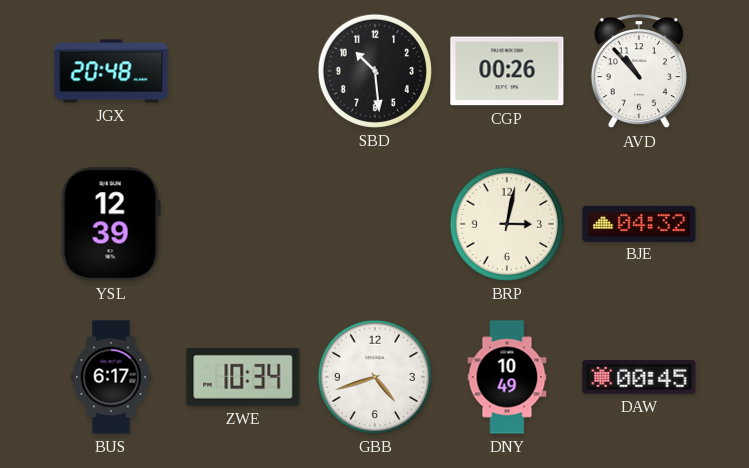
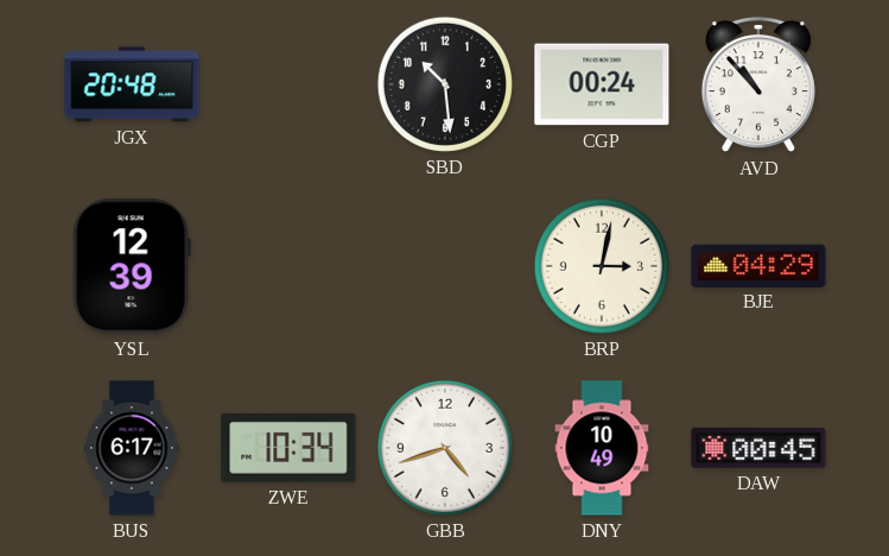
CGP: 00:26 -> 00:24 (602, 84)
BJE: 04:32 -> 04:29 (758, 265)
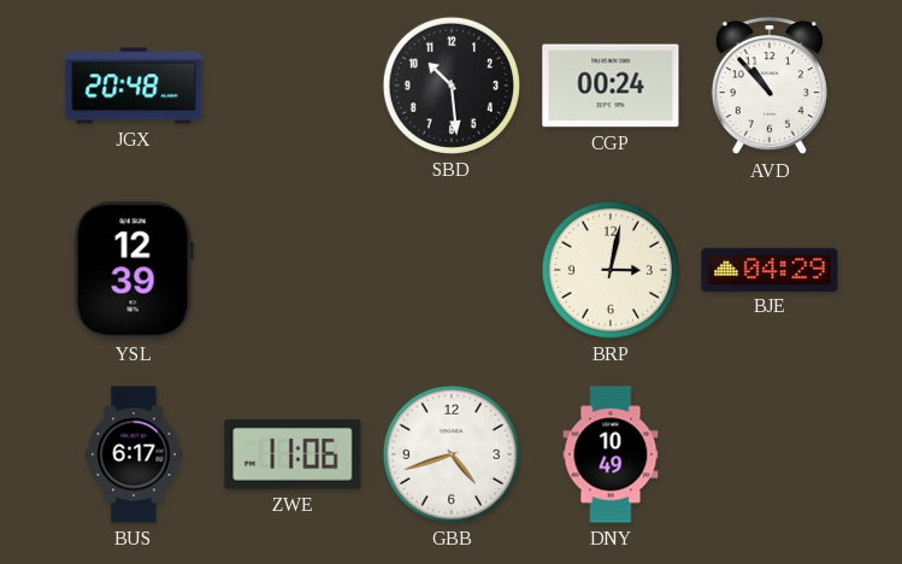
ZWE: 10:34 -> 11:06 (293, 454)
DAW: 00:45 -> none (758, 448)
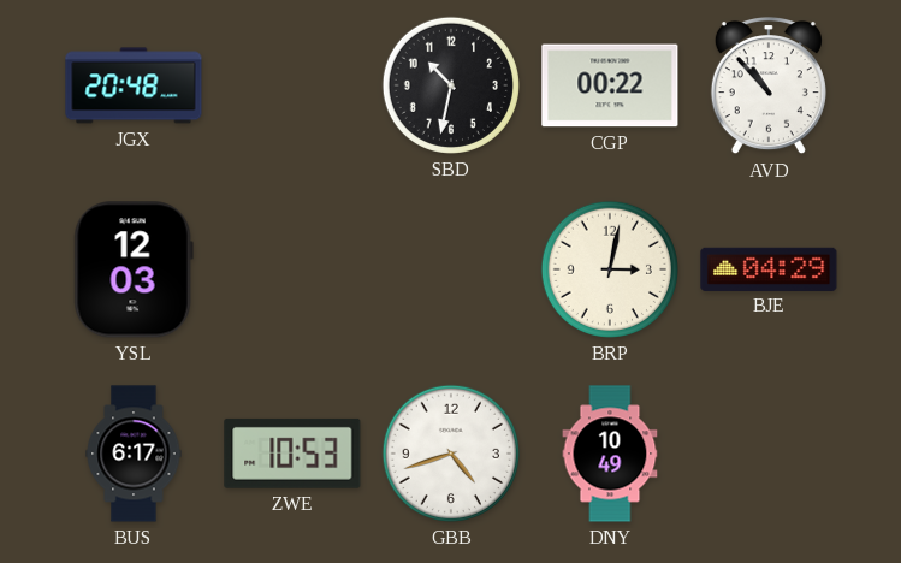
SBD: 10:29 -> 10:32 (451, 85)
CGP: 00:24 -> 00:22 (610, 85)
YSL: 12:39 -> 12:03 (134, 269)
ZWE: 11:06 -> 10:53 (292, 454)
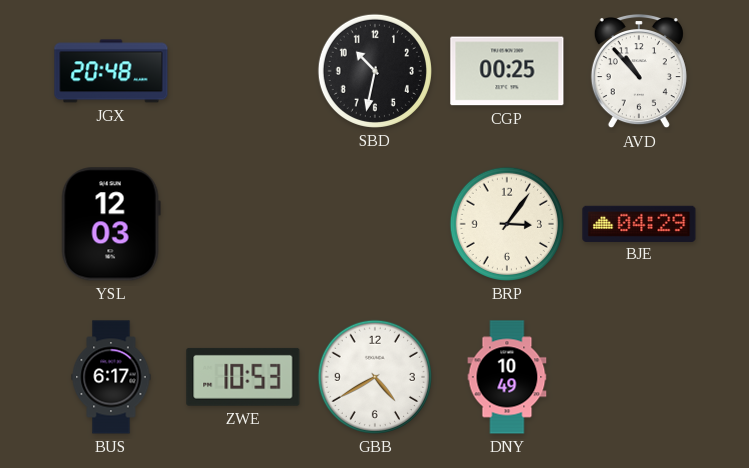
CGP: 00:22 -> 00:25 (507, 71)
BRP: 3:02 -> 3:06 (507, 224)
GBB: 4:42 -> 4:40 (375, 377)
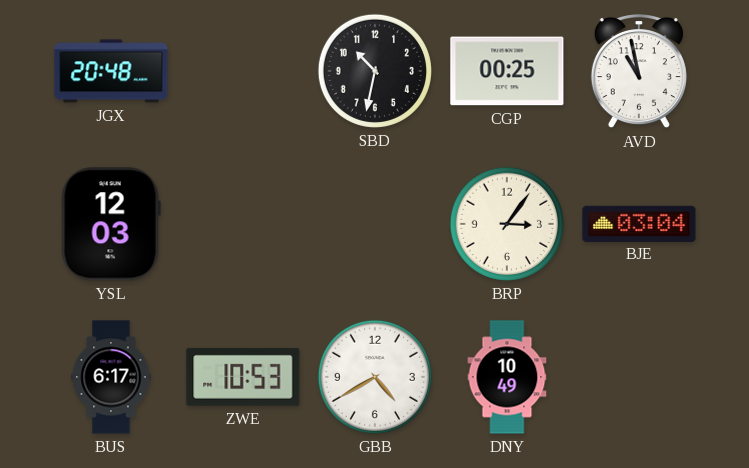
AVD: 10:53 -> 10:58 (639, 72)
BJE: 04:29 -> 03:04 (639, 223)
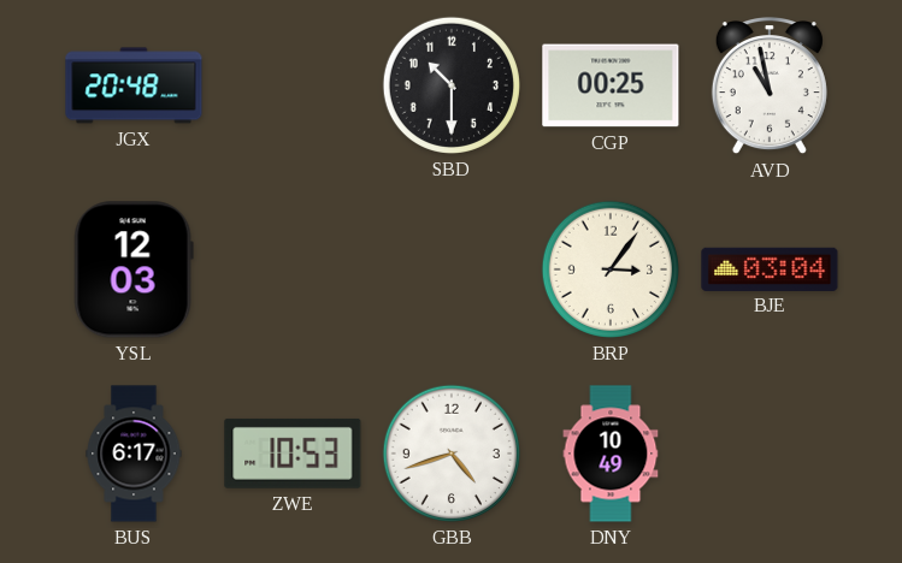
SBD: 10:32 -> 10:30 (452, 85)
GBB: 4:40 -> 4:42 (452, 454)
